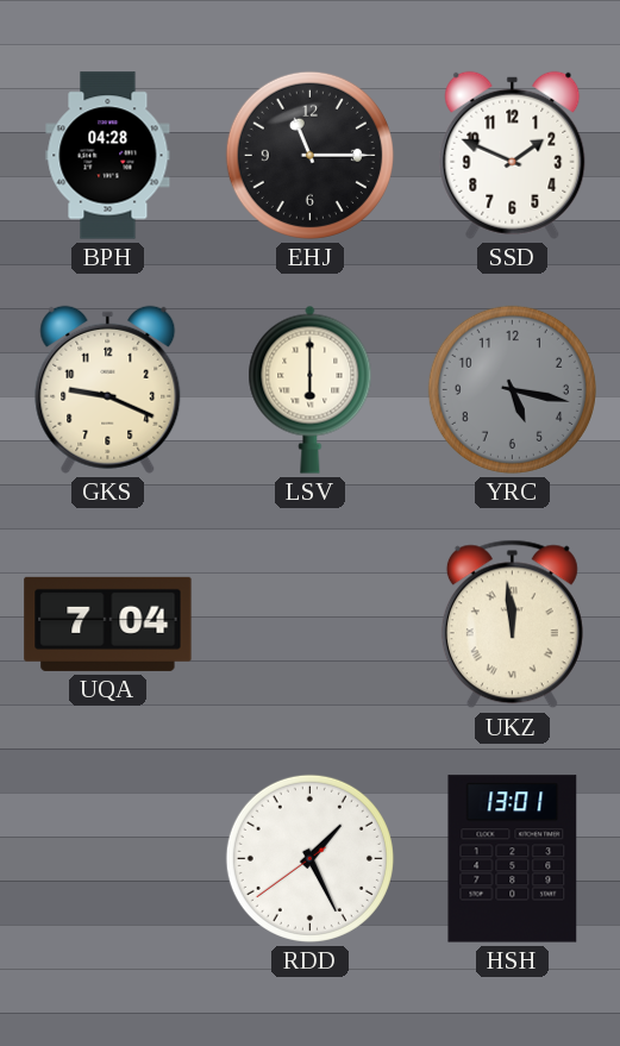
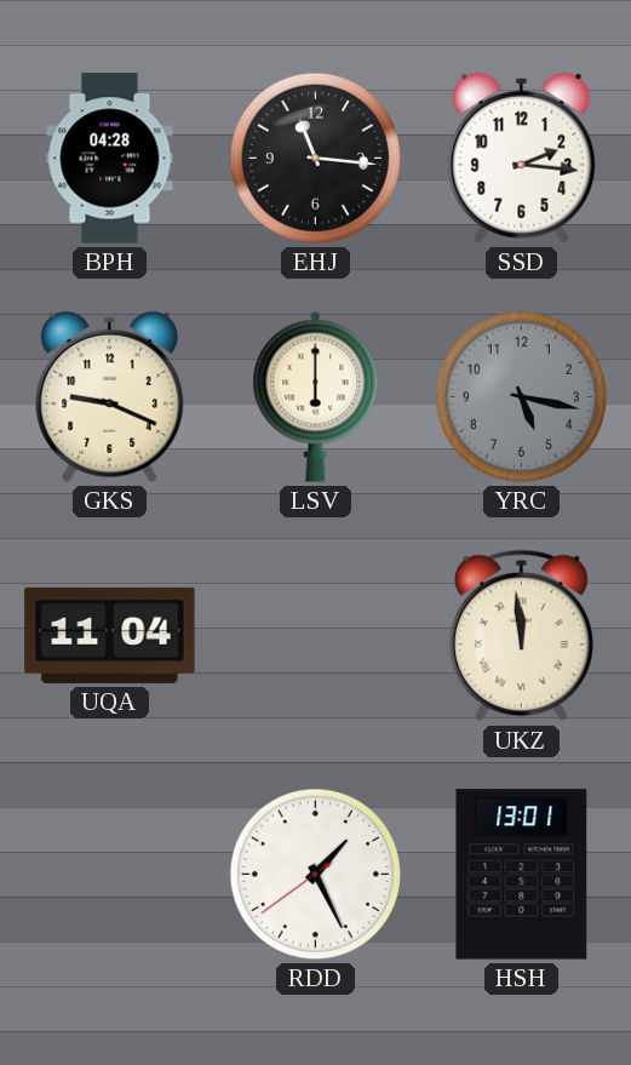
EHJ: 11:15 -> 11:16 (315, 158)
SSD: 1:49 -> 2:16 (522, 158)
UQA: 7:04 -> 11:04 (110, 635)
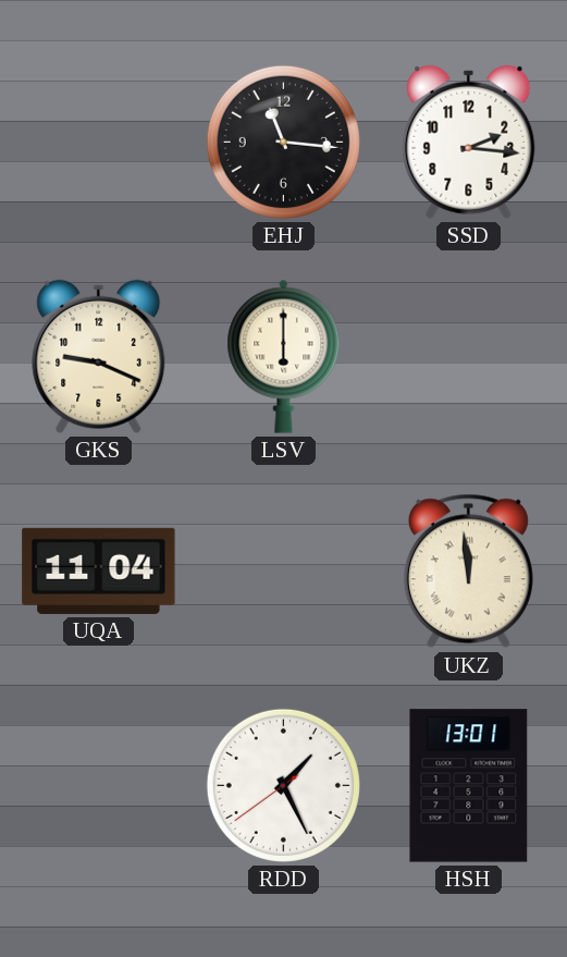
BPH: 04:28 -> none (110, 159)
YRC: 5:17 -> none (521, 396)
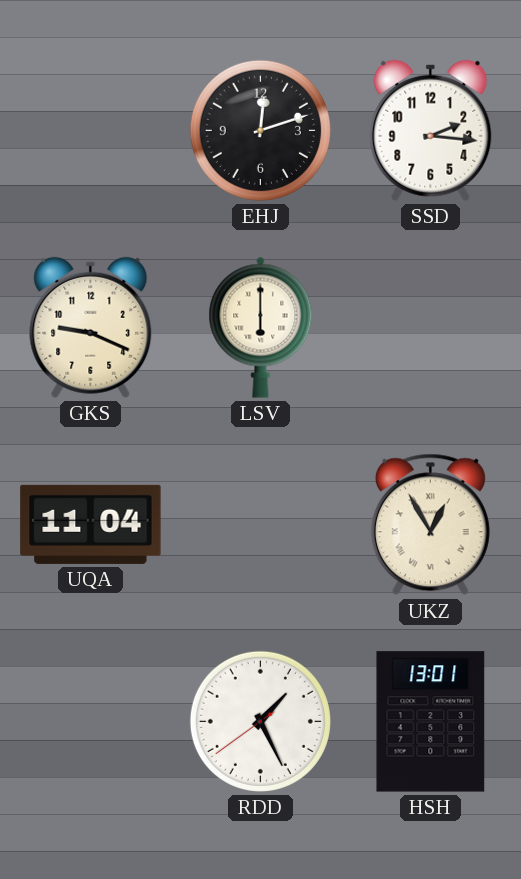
EHJ: 11:16 -> 12:12 (260, 130)
UKZ: 11:59 -> 12:55 (430, 525)
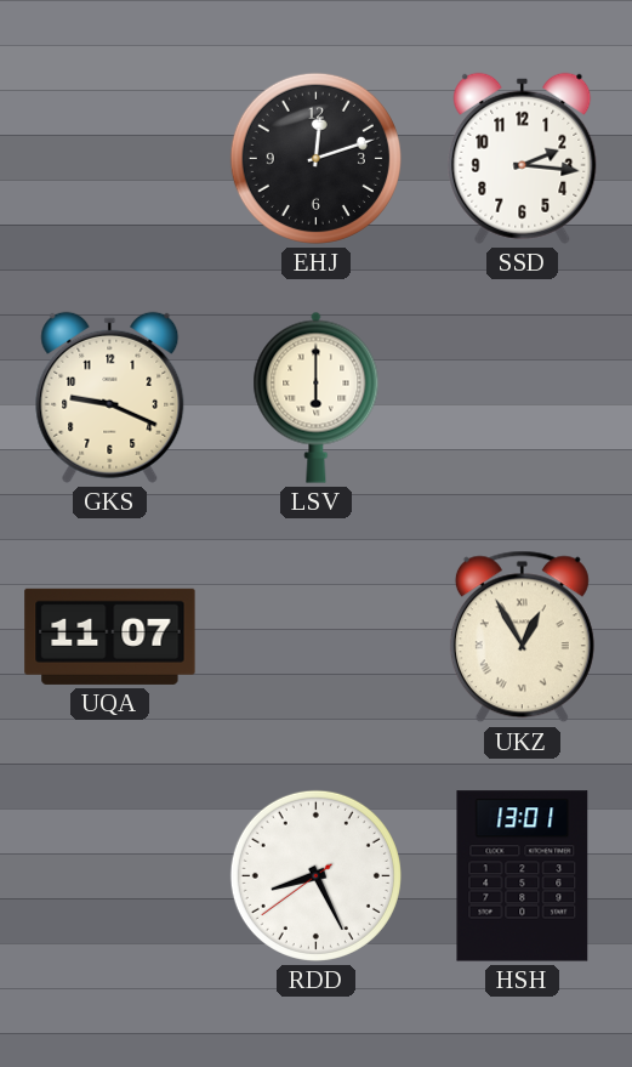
UQA: 11:04 -> 11:07 (110, 636)
RDD: 1:25 -> 8:25 (315, 875)
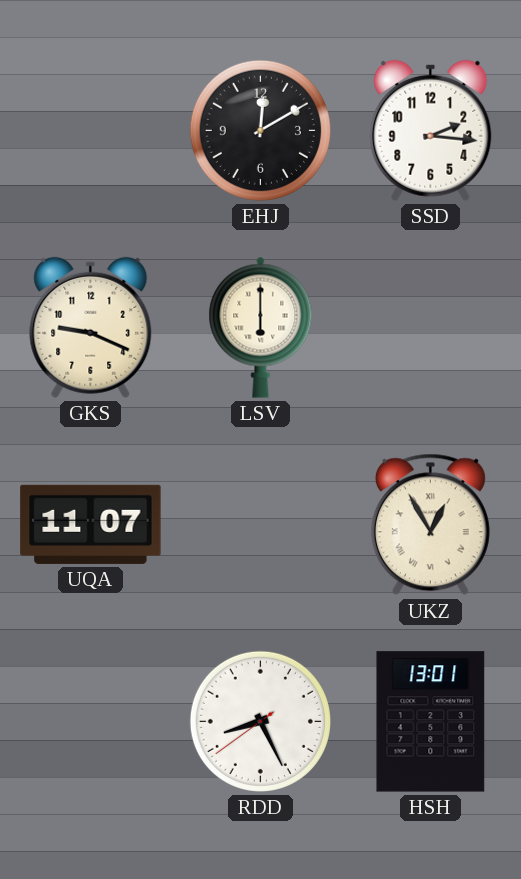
EHJ: 12:12 -> 12:10 (260, 130)
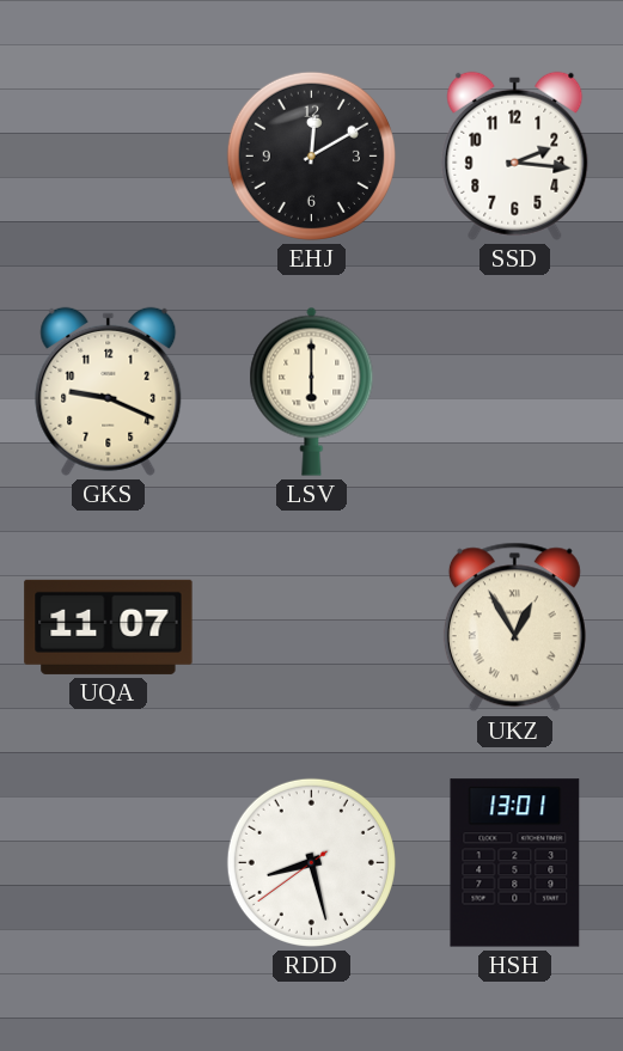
RDD: 8:25 -> 8:27 (311, 862)
